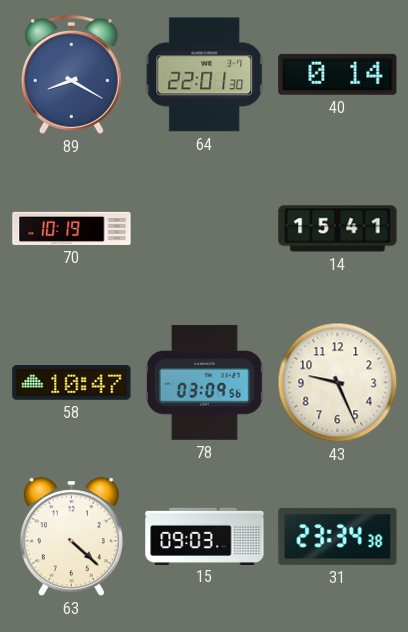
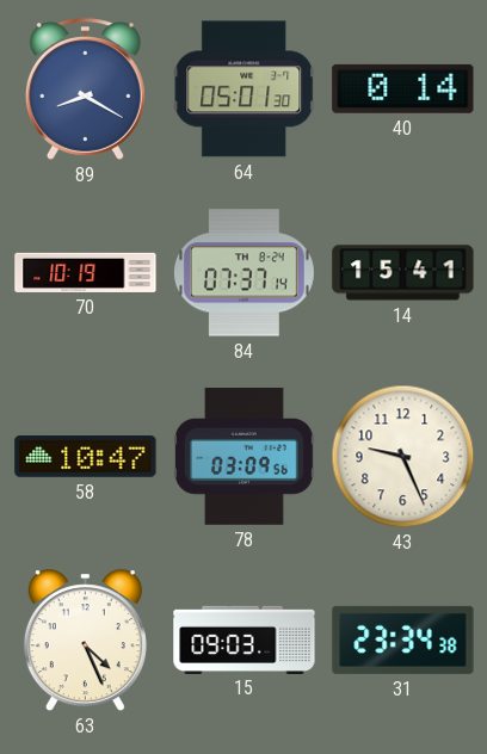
64: 22:01 -> 05:01 (245, 89)
84: none -> 07:37 (243, 273)
63: 4:22 -> 4:26 (85, 641)
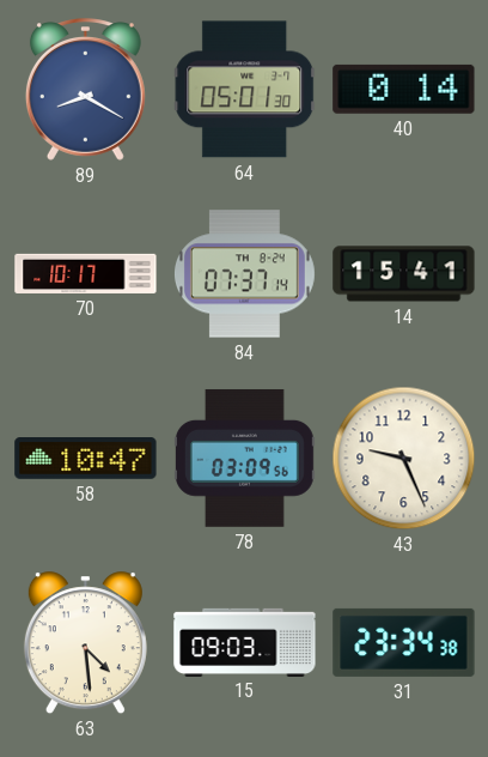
70: 10:19 -> 10:17 (86, 273)
63: 4:26 -> 4:29 (85, 643)
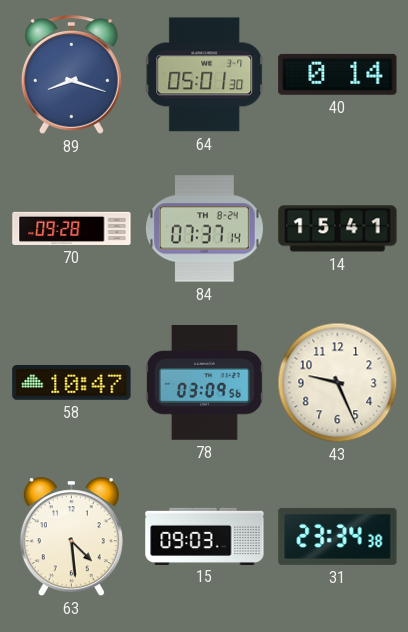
89: 8:20 -> 8:18 (71, 75)
70: 10:17 -> 09:28 (72, 228)
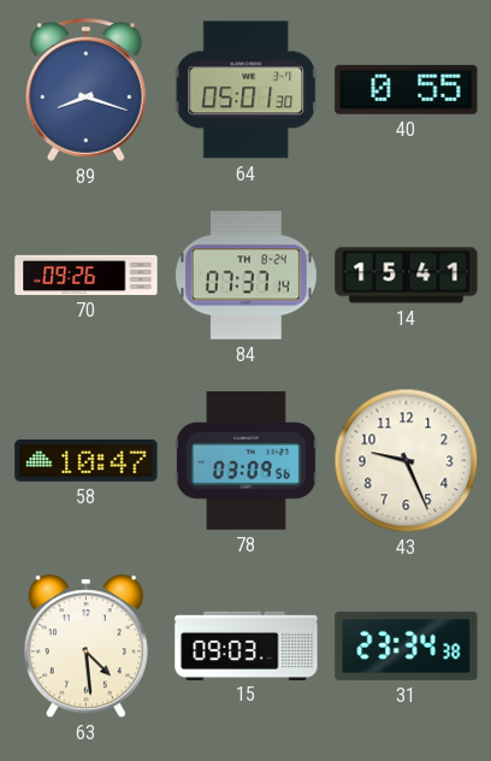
40: 0:14 -> 0:55 (407, 89)
70: 09:28 -> 09:26 (87, 275)
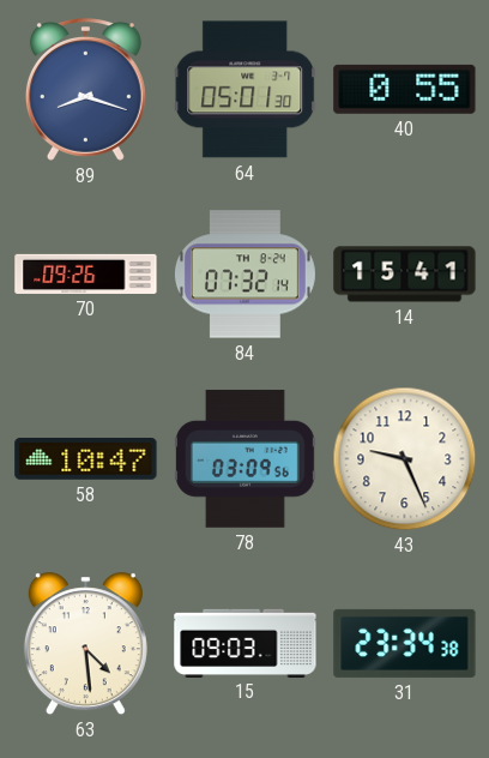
84: 07:37 -> 07:32 (244, 275)
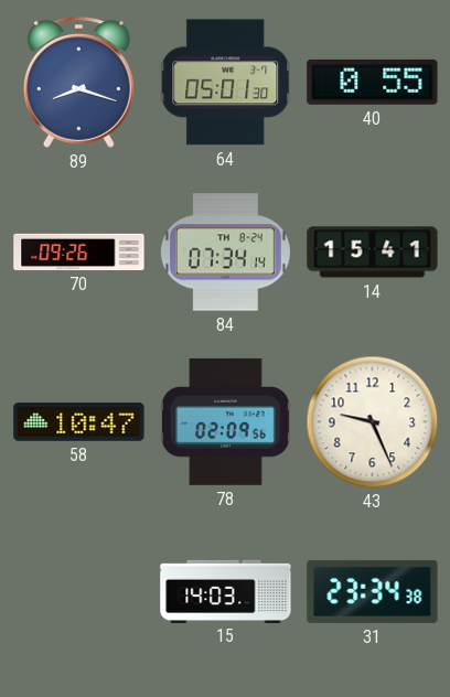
84: 07:32 -> 07:34 (225, 253)
78: 03:09 -> 02:09 (225, 421)
63: 4:29 -> none (85, 644)
15: 09:03 -> 14:03 (226, 591)
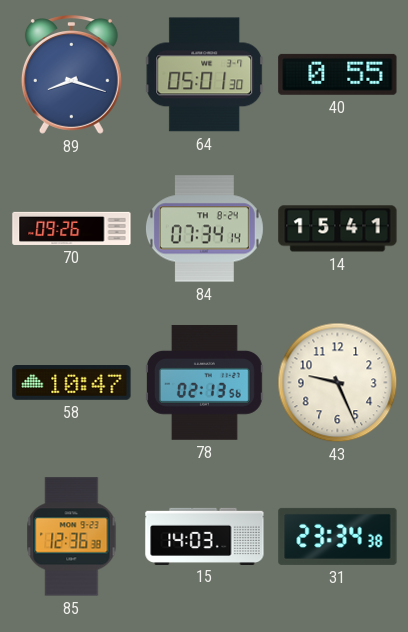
78: 02:09 -> 02:13 (204, 382)
85: none -> 12:36 (72, 537)
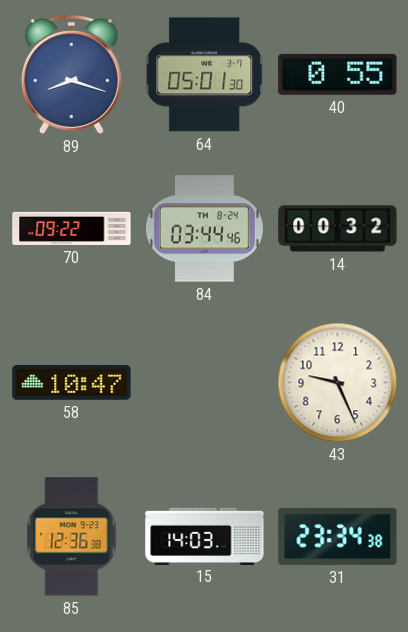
70: 09:26 -> 09:22 (72, 228)
84: 07:34 -> 03:44 (204, 229)
14: 15:41 -> 00:32 (338, 229)
78: 02:13 -> none (204, 382)
